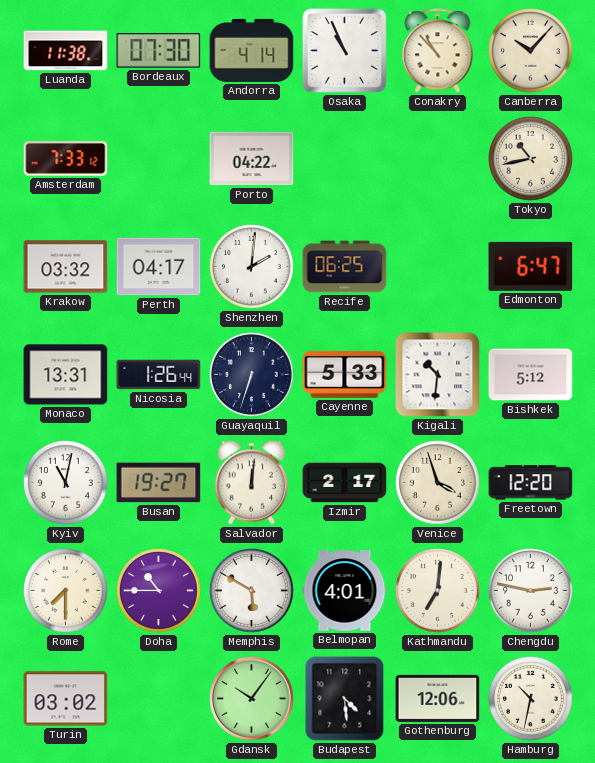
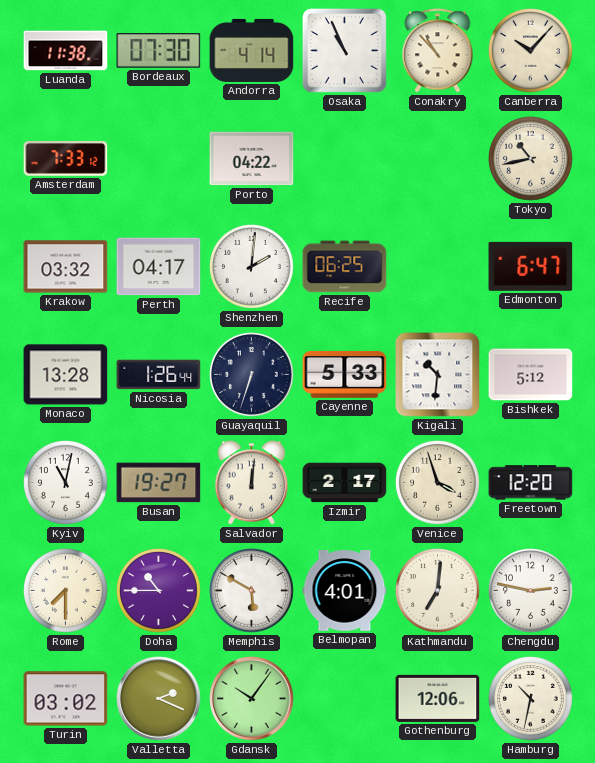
Monaco: 13:31 -> 13:28 (66, 375)
Valletta: none -> 2:19 (159, 699)
Budapest: 4:29 -> none (345, 699)
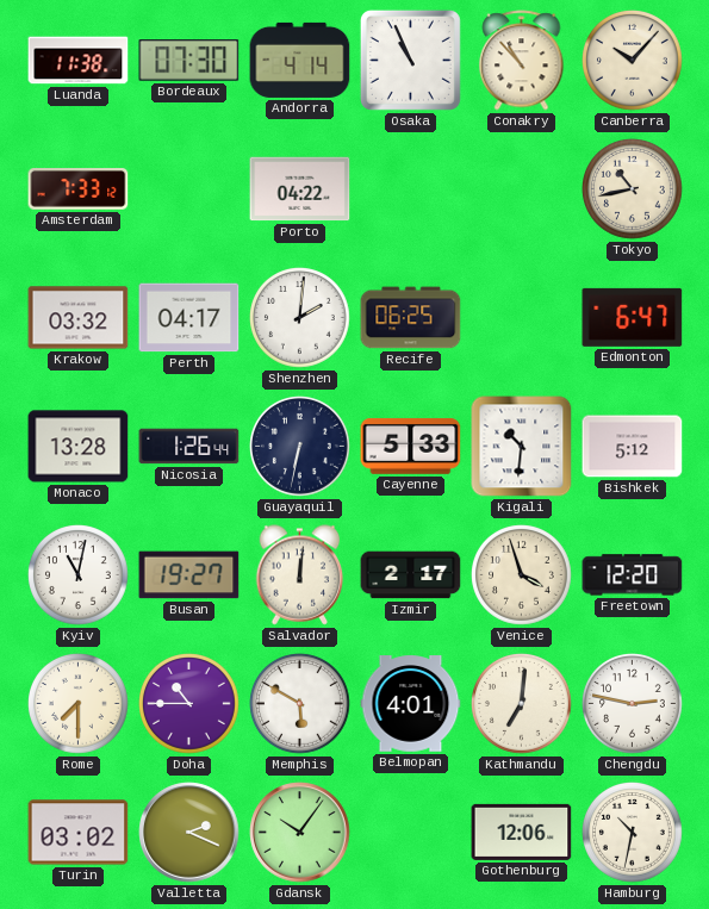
Guayaquil: 6:33 -> 6:32 (300, 447)
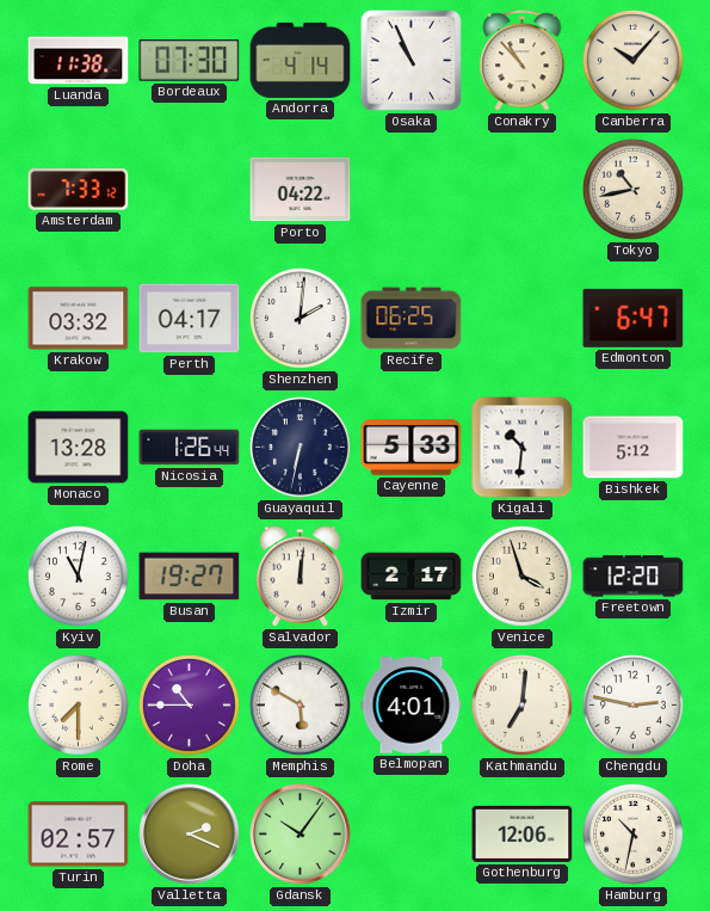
Turin: 03:02 -> 02:57 (79, 835)
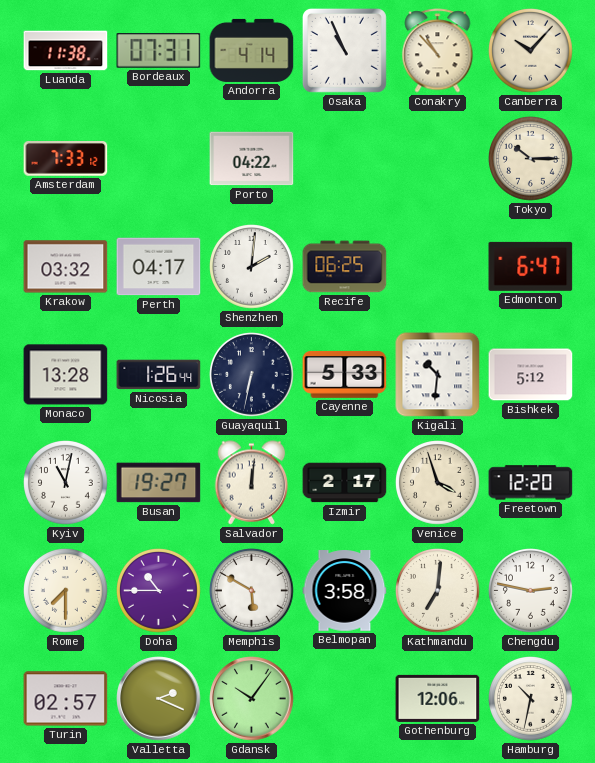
Bordeaux: 07:30 -> 07:31 (159, 51)
Tokyo: 10:43 -> 10:15 (531, 159)
Belmopan: 4:01 -> 3:58 (345, 591)
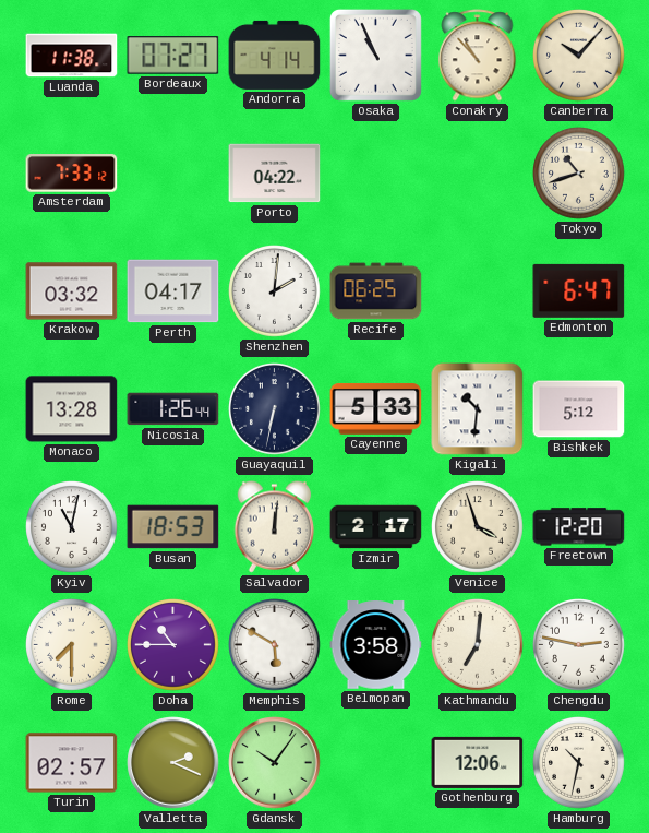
Bordeaux: 07:31 -> 07:27 (173, 56)
Tokyo: 10:15 -> 10:42 (579, 174)
Busan: 19:27 -> 18:53 (173, 527)
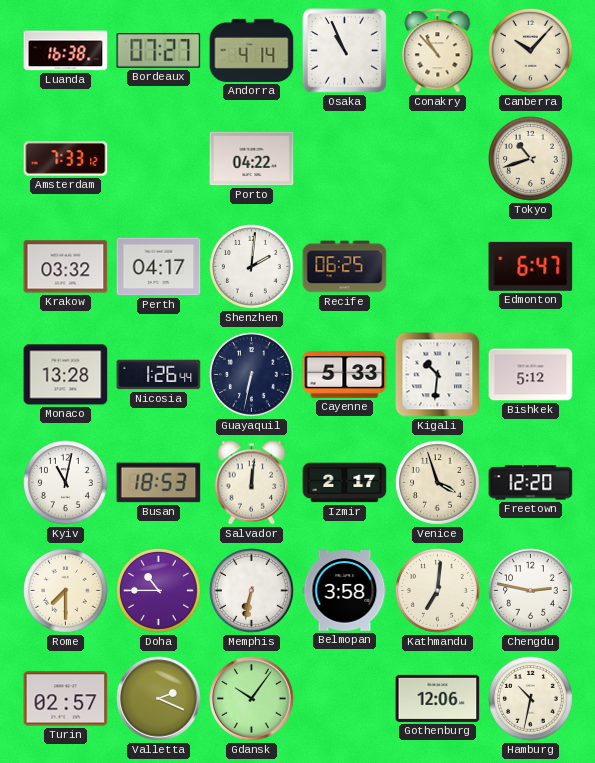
Luanda: 11:38 -> 16:38 (66, 51)
Memphis: 5:50 -> 6:32 (252, 591)
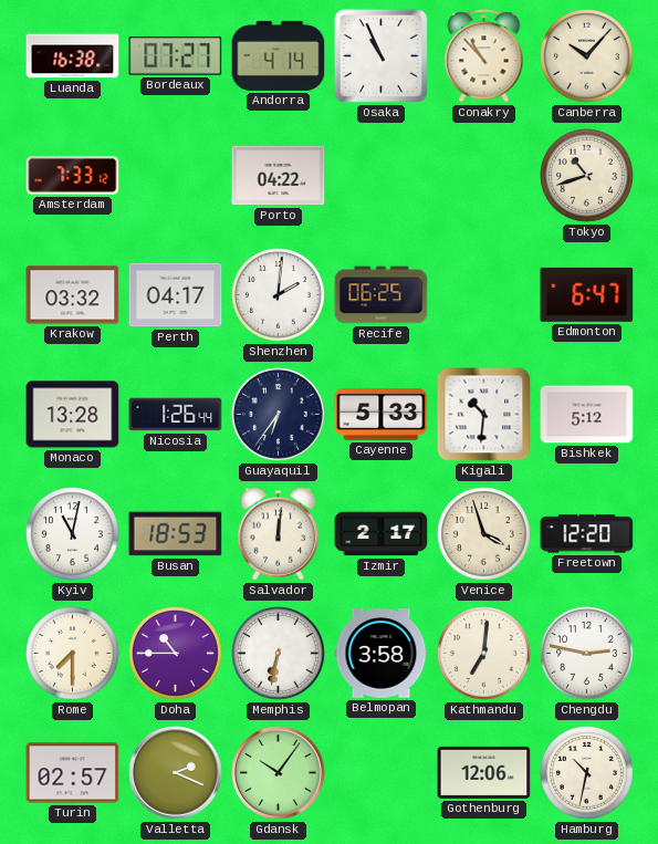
Guayaquil: 6:32 -> 6:36 (279, 415)
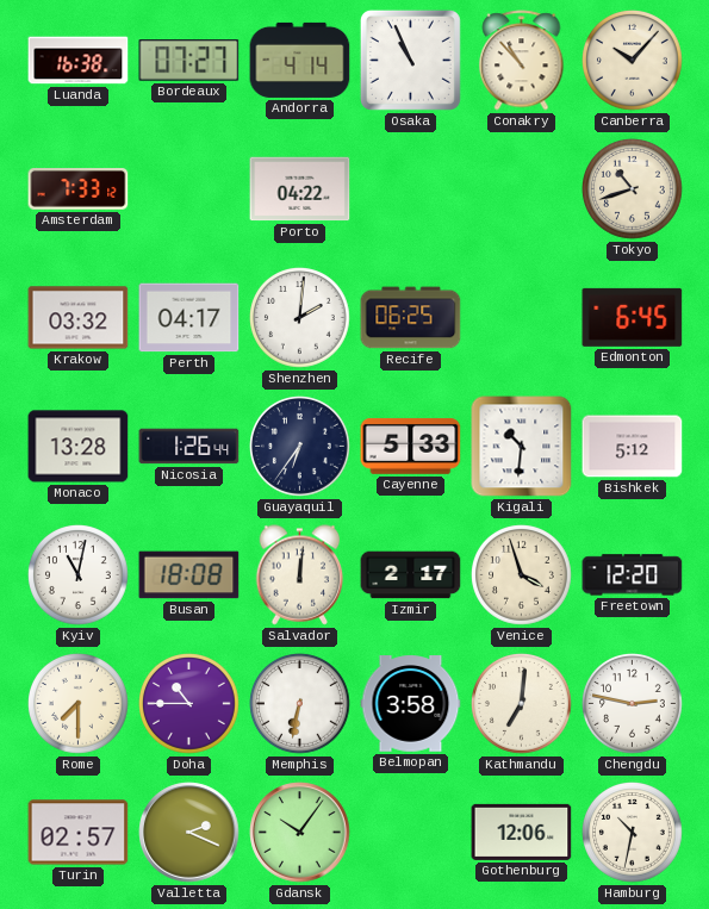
Edmonton: 6:47 -> 6:45 (633, 317)
Busan: 18:53 -> 18:08 (189, 575)
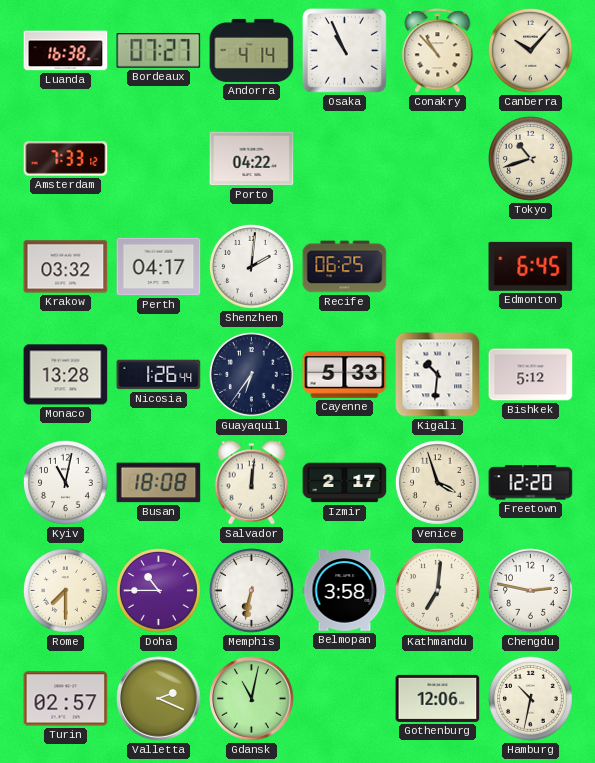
Gdansk: 10:06 -> 11:02 (252, 699)
